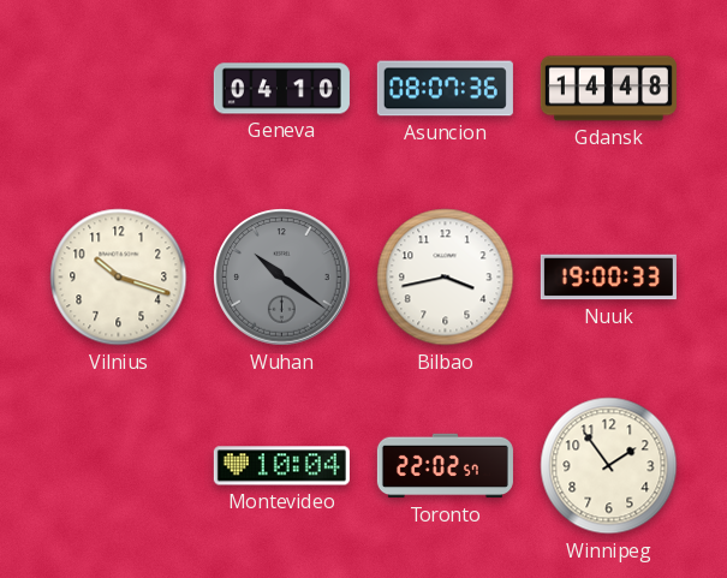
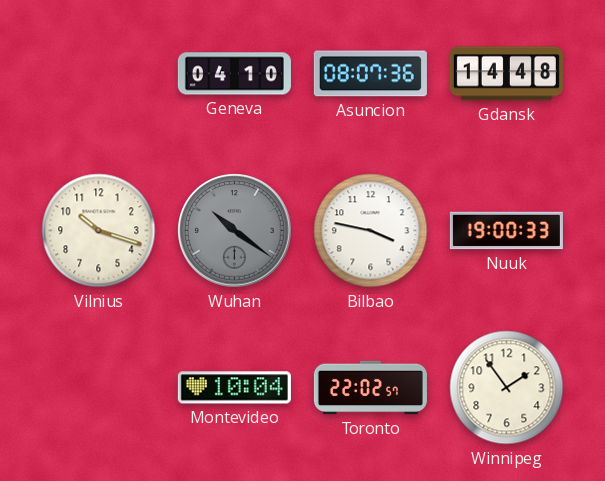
Bilbao: 3:43 -> 3:47 (371, 231)
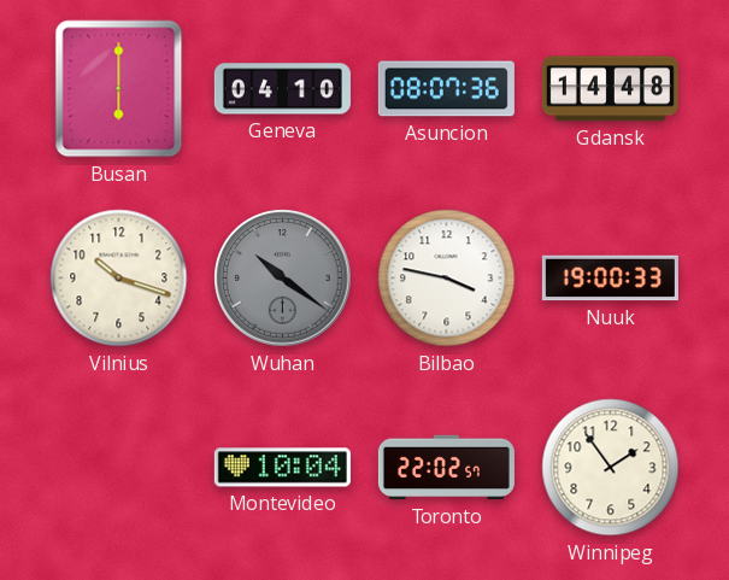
Busan: none -> 6:00 (119, 89)
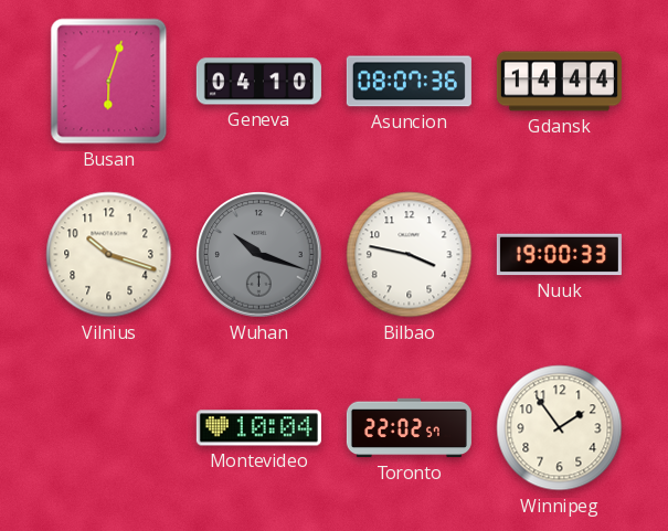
Busan: 6:00 -> 6:03 (109, 82)
Gdansk: 14:48 -> 14:44 (559, 82)
Wuhan: 10:21 -> 10:18 (259, 255)
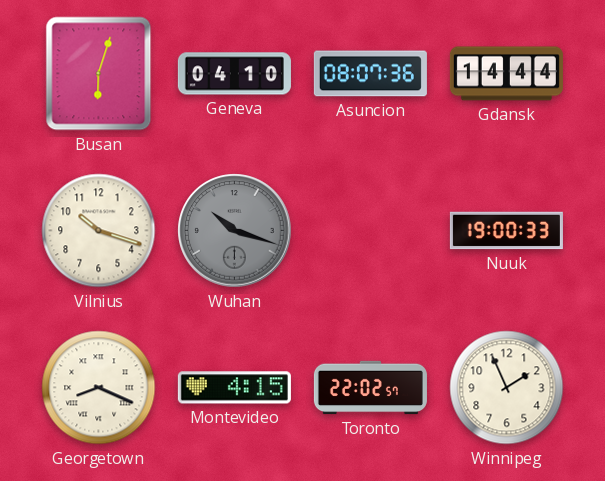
Bilbao: 3:47 -> none (410, 255)
Georgetown: none -> 8:19 (99, 388)
Montevideo: 10:04 -> 4:15 (234, 388)
Winnipeg: 1:54 -> 1:56 (507, 388)
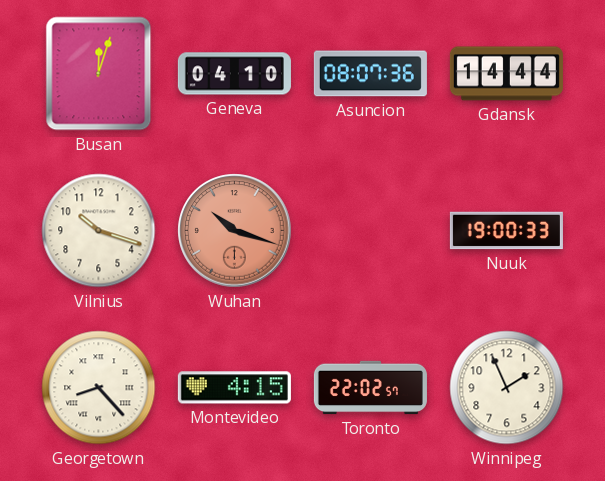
Busan: 6:03 -> 12:03 (99, 74)
Wuhan dial: grey -> salmon (235, 231)
Georgetown: 8:19 -> 8:23 (99, 388)
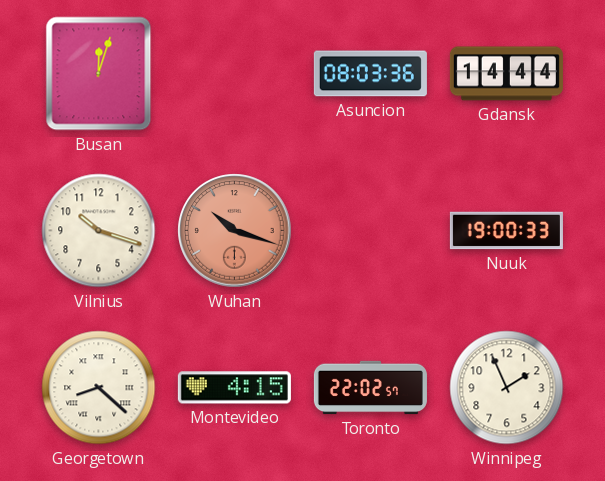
Geneva: 04:10 -> none (234, 74)
Asuncion: 08:07 -> 08:03 (370, 74)
Georgetown: 8:23 -> 8:22 (99, 388)
